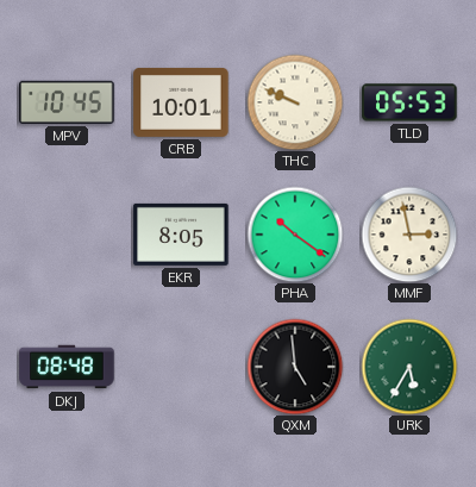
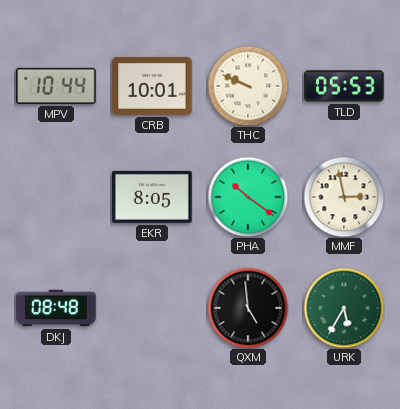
MPV: 10:45 -> 10:44 (56, 86)
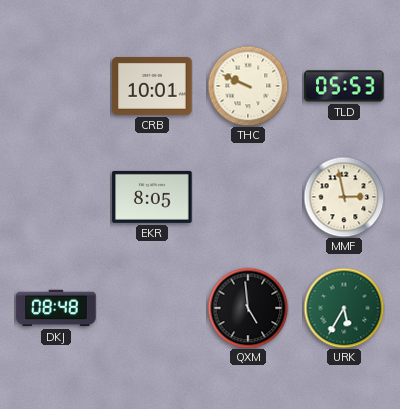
MPV: 10:44 -> none (56, 86)
PHA: 10:21 -> none (248, 197)
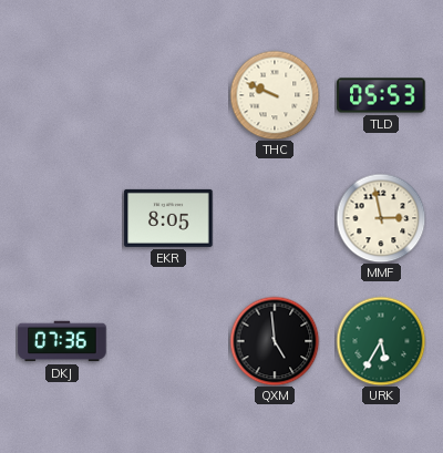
CRB: 10:01 -> none (152, 86)
DKJ: 08:48 -> 07:36 (62, 341)
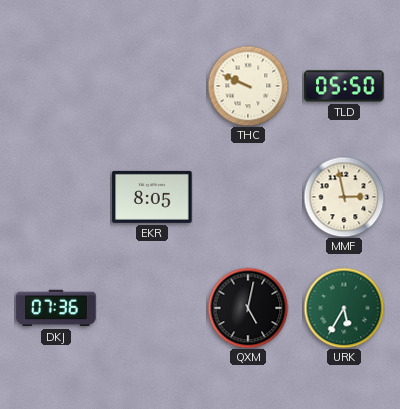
TLD: 05:53 -> 05:50 (344, 86)
QXM: 4:59 -> 5:02 (248, 308)
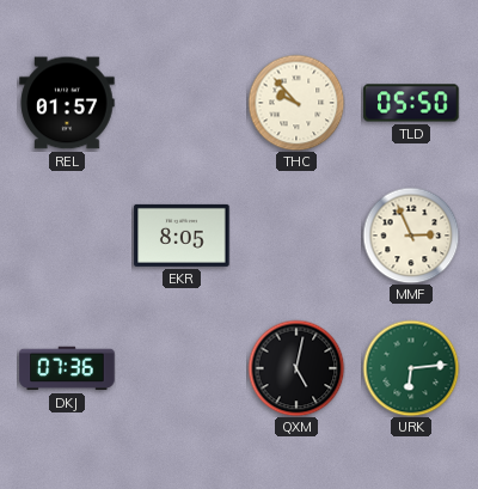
REL: none -> 01:57 (67, 103)
THC: 9:49 -> 9:53 (296, 103)
MMF: 2:58 -> 2:56 (411, 236)
URK: 5:35 -> 6:14 (411, 368)
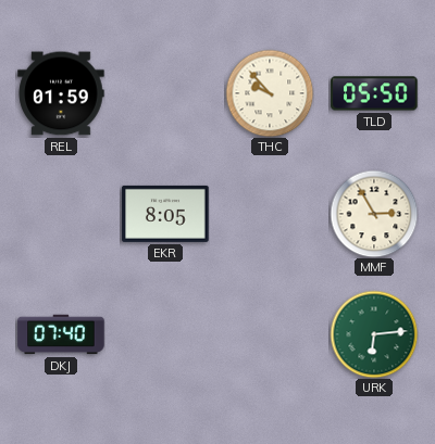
REL: 01:57 -> 01:59 (61, 93)
MMF: 2:56 -> 2:55 (374, 214)
DKJ: 07:36 -> 07:40 (61, 334)
QXM: 5:02 -> none (296, 368)
